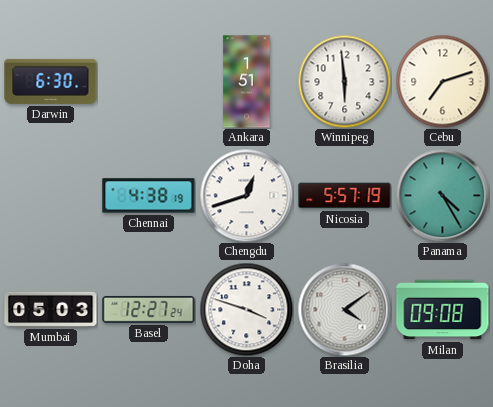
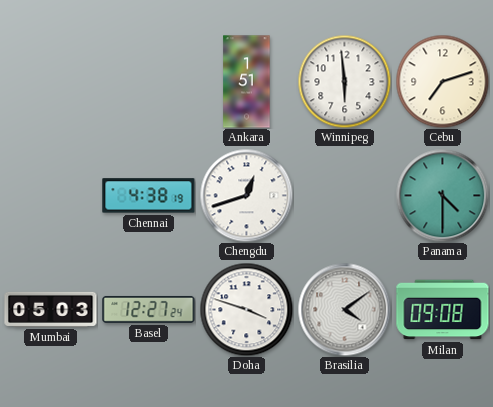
Darwin: 6:30 -> none (51, 81)
Nicosia: 5:57 -> none (345, 196)
Panama: 4:25 -> 4:30 (442, 195)
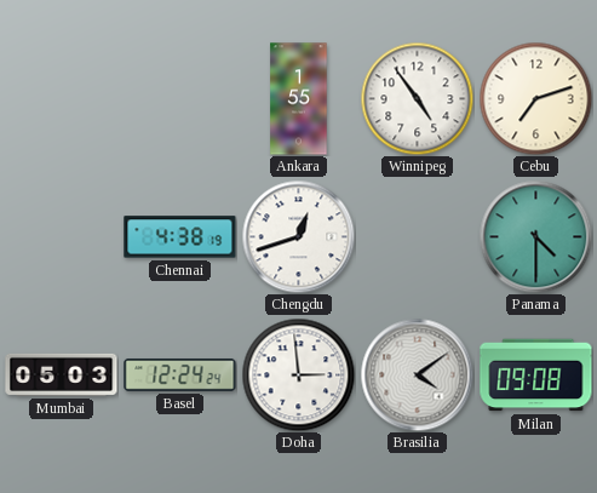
Ankara: 1:51 -> 1:55 (299, 99)
Winnipeg: 5:59 -> 4:54 (417, 98)
Basel: 12:27 -> 12:24 (180, 376)
Doha: 3:48 -> 2:59 (298, 374)
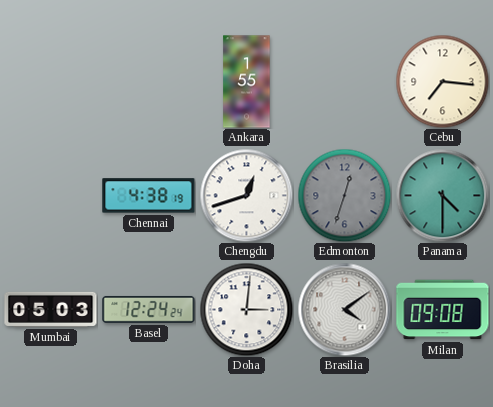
Winnipeg: 4:54 -> none (417, 98)
Cebu: 7:12 -> 7:16 (442, 81)
Edmonton: none -> 12:33 (344, 195)
Doha: 2:59 -> 3:01 (246, 309)
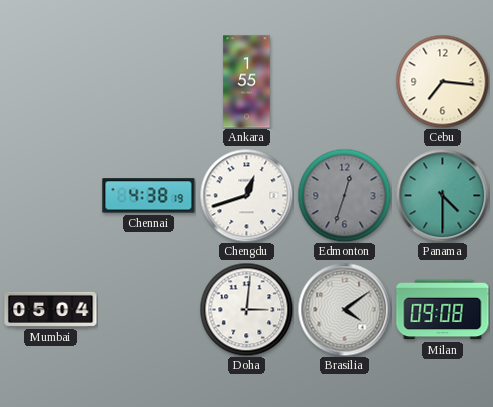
Mumbai: 05:03 -> 05:04 (51, 309)
Basel: 12:24 -> none (149, 310)
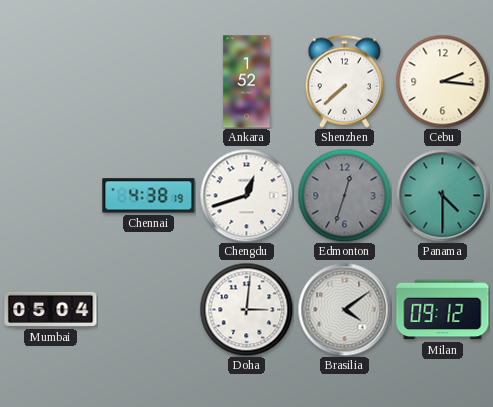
Ankara: 1:55 -> 1:52 (247, 82)
Shenzhen: none -> 7:38 (345, 81)
Cebu: 7:16 -> 2:16 (442, 81)
Milan: 09:08 -> 09:12 (443, 310)
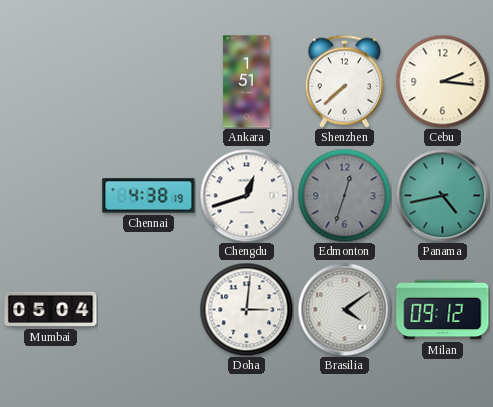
Ankara: 1:52 -> 1:51 (247, 82)
Panama: 4:30 -> 4:43 (442, 195)
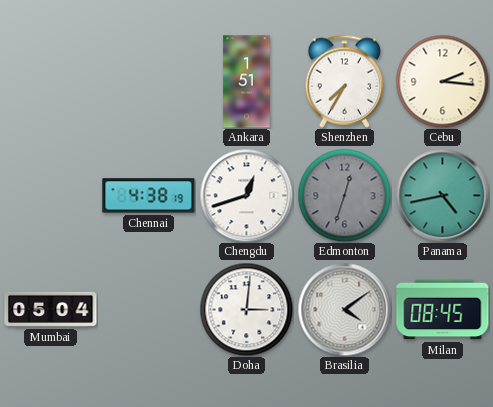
Shenzhen: 7:38 -> 7:35 (345, 81)
Milan: 09:12 -> 08:45 (443, 310)
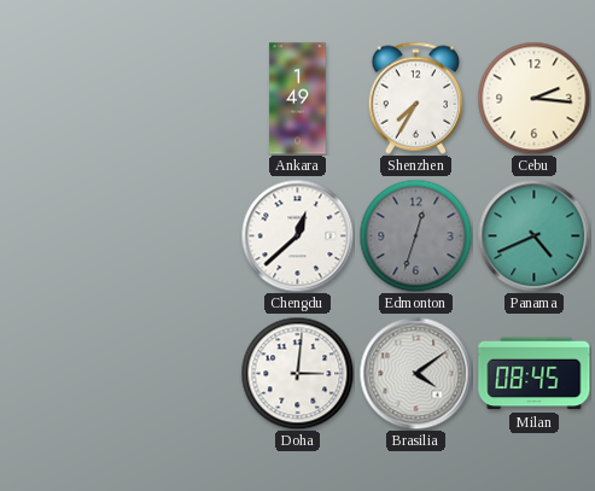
Ankara: 1:51 -> 1:49 (298, 99)
Chennai: 4:38 -> none (149, 196)
Chengdu: 12:42 -> 12:38 (297, 235)
Panama: 4:43 -> 4:41 (533, 235)
Mumbai: 05:04 -> none (51, 309)
